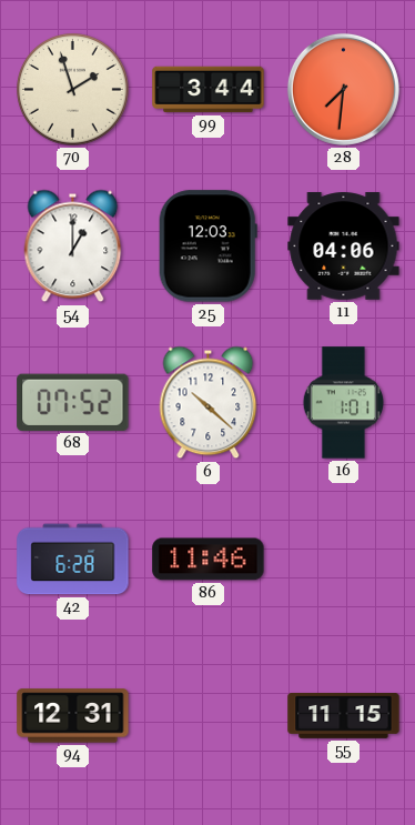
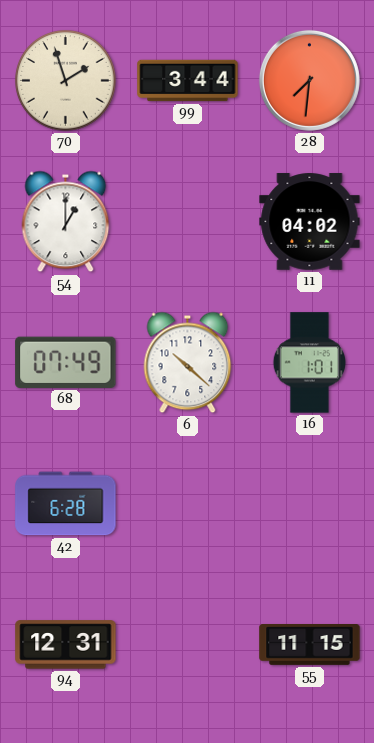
25: 12:03 -> none (207, 247)
11: 04:06 -> 04:02 (310, 222)
68: 07:52 -> 07:49 (66, 362)
86: 11:46 -> none (209, 560)
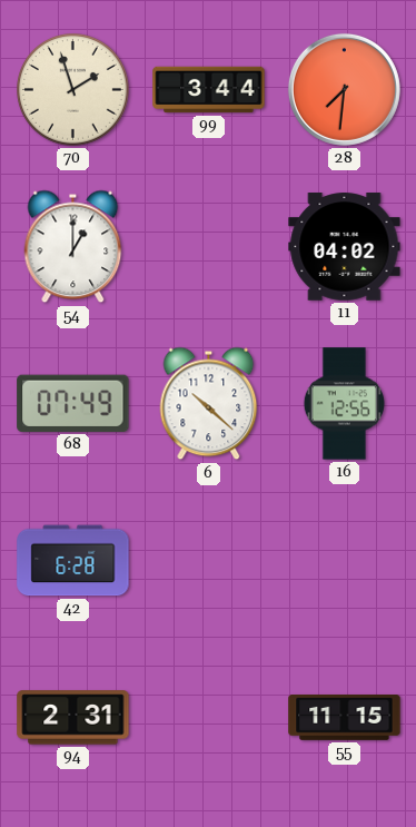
16: 1:01 -> 12:56 (345, 404)
94: 12:31 -> 2:31 (73, 718)
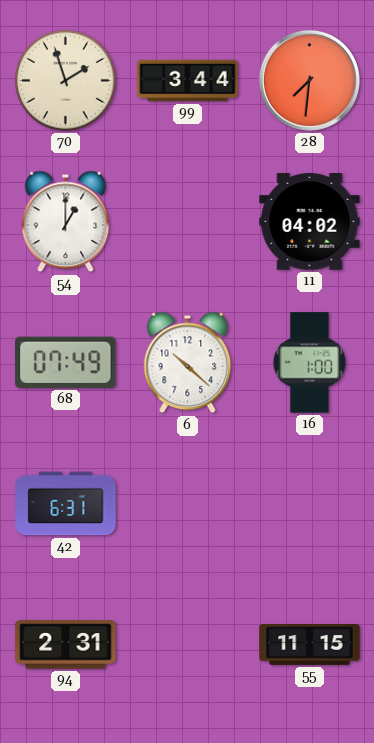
16: 12:56 -> 1:00 (310, 363)
42: 6:28 -> 6:31 (66, 504)
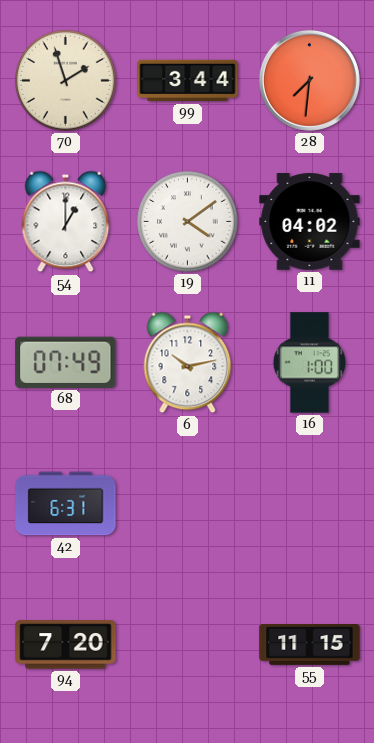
19: none -> 4:09 (188, 222)
6: 10:22 -> 10:13 (188, 363)
94: 2:31 -> 7:20 (66, 645)
